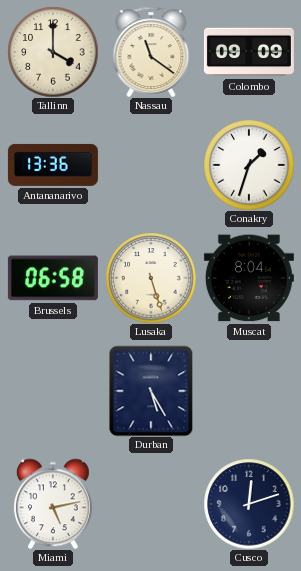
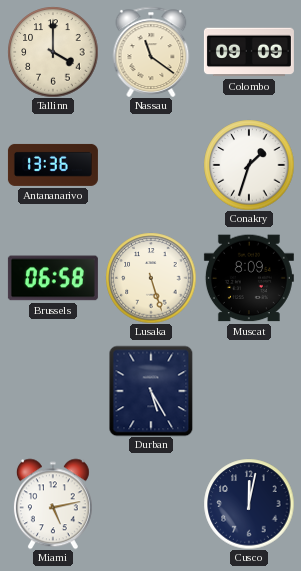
Muscat: 8:04 -> 8:09 (249, 278)
Cusco: 12:12 -> 12:02 (249, 504)
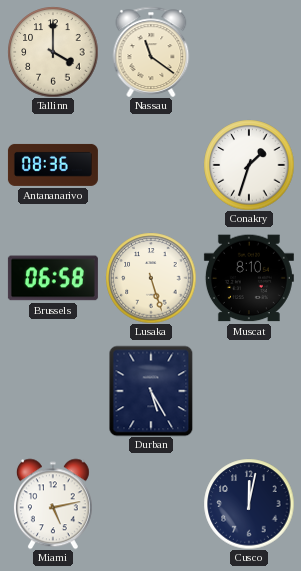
Colombo: 09:09 -> none (249, 52)
Antananarivo: 13:36 -> 08:36 (53, 165)
Muscat: 8:09 -> 8:10 (249, 278)
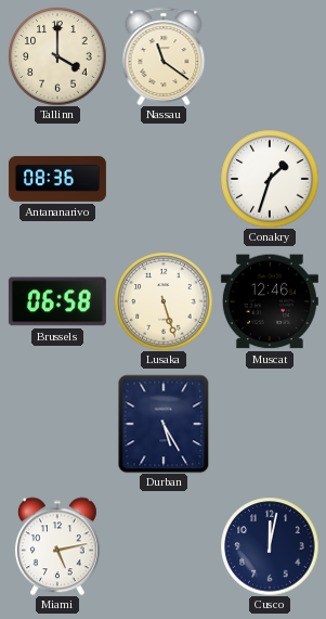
Muscat: 8:10 -> 12:46 (270, 301)
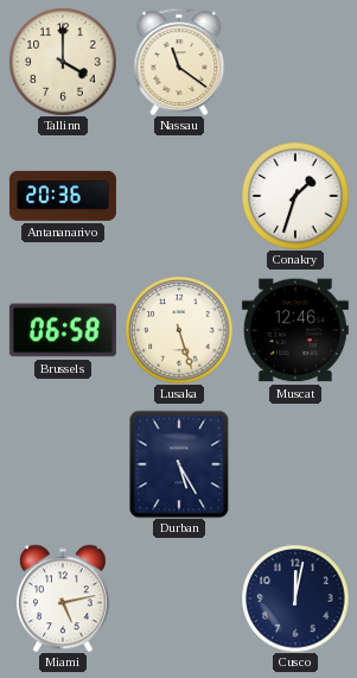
Antananarivo: 08:36 -> 20:36 (63, 196)
